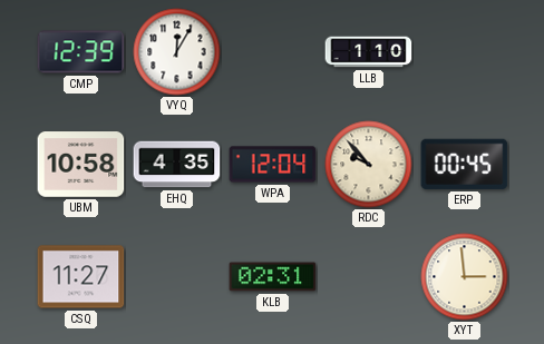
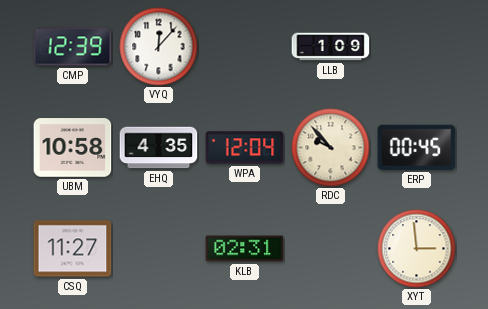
VYQ: 12:05 -> 12:07 (159, 47)
LLB: 1:10 -> 1:09 (331, 47)
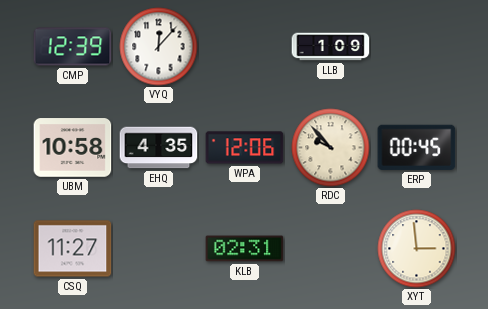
WPA: 12:04 -> 12:06 (245, 148)
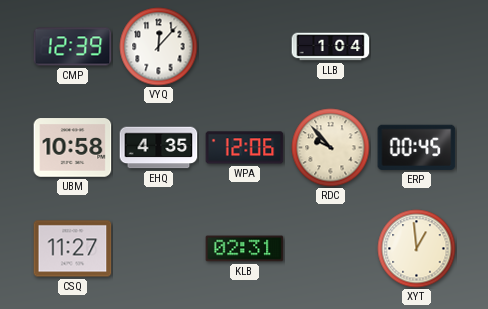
LLB: 1:09 -> 1:04 (331, 47)
XYT: 2:59 -> 12:59 (417, 249)
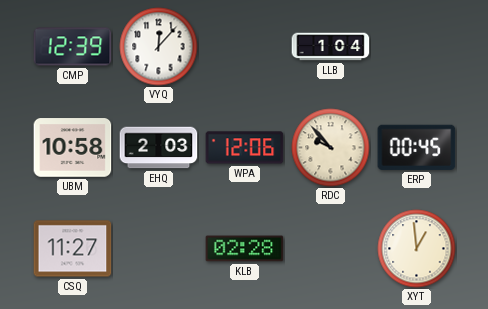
EHQ: 4:35 -> 2:03 (159, 148)
KLB: 02:31 -> 02:28 (245, 249)
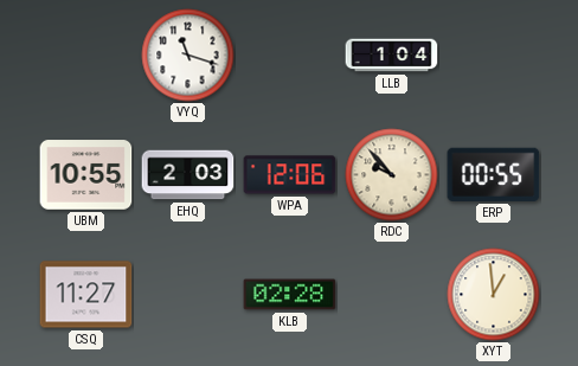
CMP: 12:39 -> none (73, 47)
VYQ: 12:07 -> 11:18 (188, 56)
UBM: 10:58 -> 10:55 (86, 175)
ERP: 00:45 -> 00:55 (494, 174)
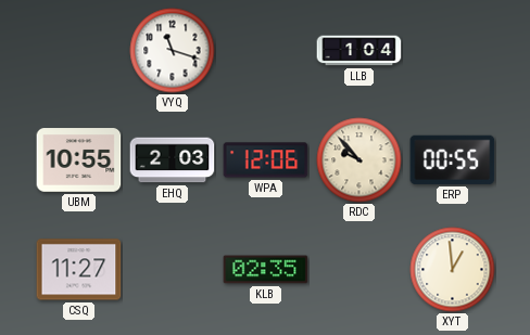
KLB: 02:28 -> 02:35 (266, 270)
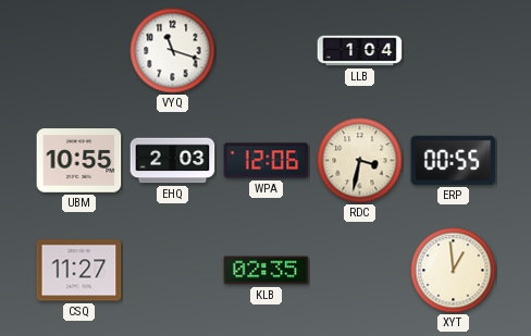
RDC: 9:53 -> 3:32 (360, 161)
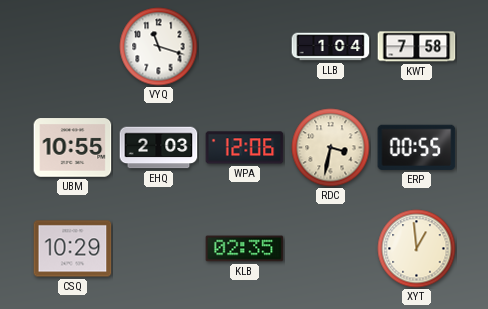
KWT: none -> 7:58 (417, 47)
CSQ: 11:27 -> 10:29 (73, 249)
